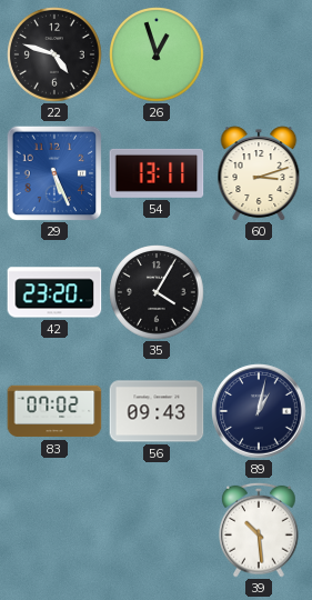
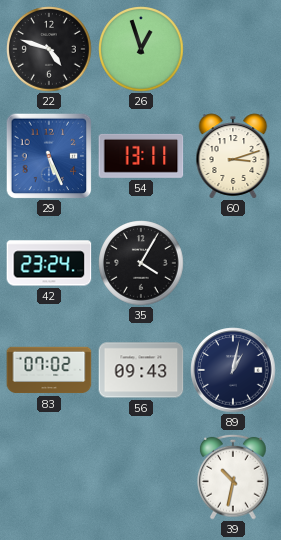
42: 23:20 -> 23:24 (49, 263)
39: 10:29 -> 10:32 (233, 477)
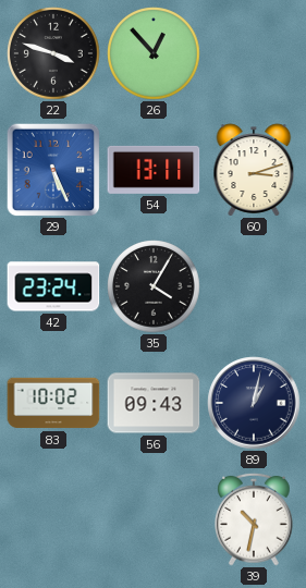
22: 4:48 -> 3:48 (53, 53)
26: 12:57 -> 12:53 (154, 53)
83: 07:02 -> 10:02 (53, 403)
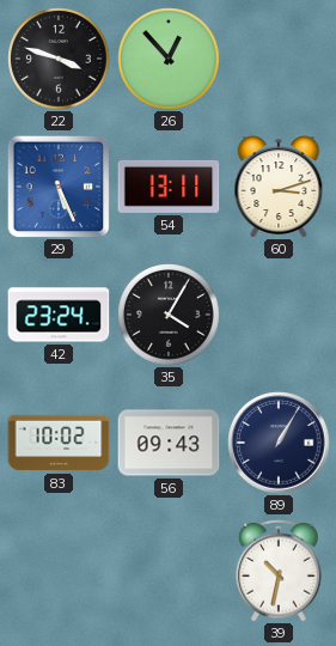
89: 1:02 -> 1:05 (279, 443)
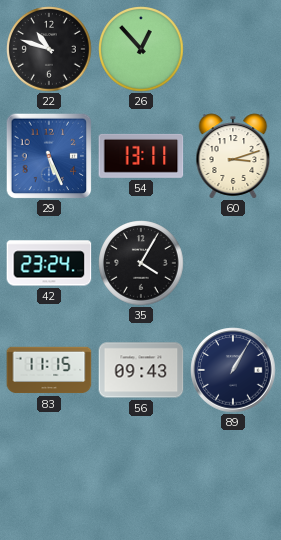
22: 3:48 -> 10:48 (49, 49)
83: 10:02 -> 11:15 (49, 370)
39: 10:32 -> none (279, 571)
